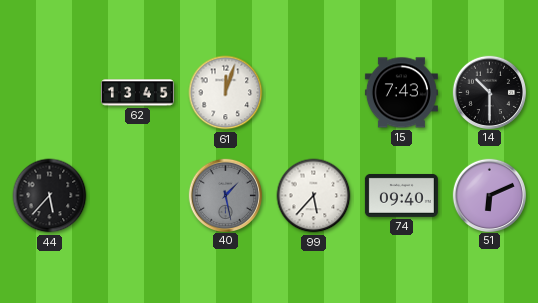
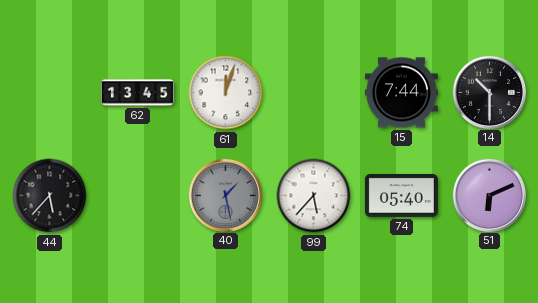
15: 7:43 -> 7:44 (401, 93)
74: 09:40 -> 05:40 (401, 195)
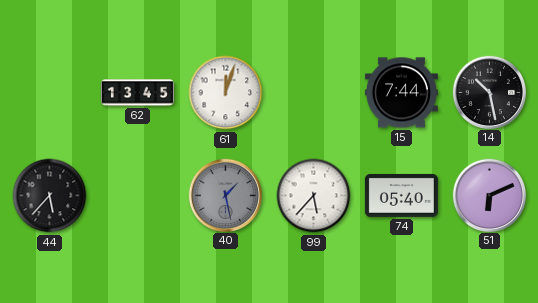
14: 10:30 -> 10:28 (489, 92)
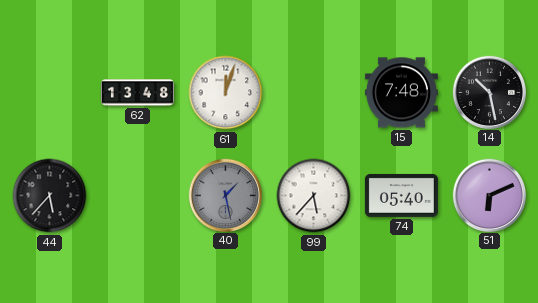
62: 13:45 -> 13:48 (137, 93)
15: 7:44 -> 7:48 (401, 93)
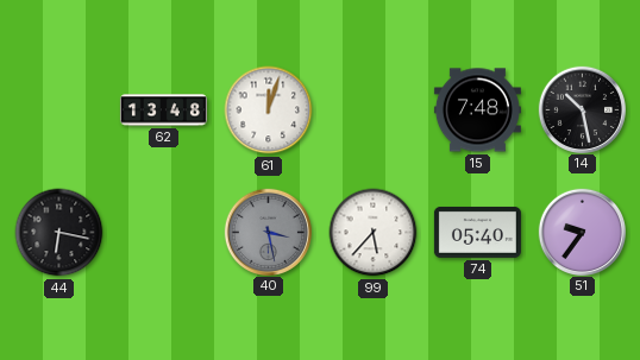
44: 5:37 -> 6:17 (59, 233)
40: 1:28 -> 3:28 (268, 232)
51: 6:11 -> 9:36 (582, 232)
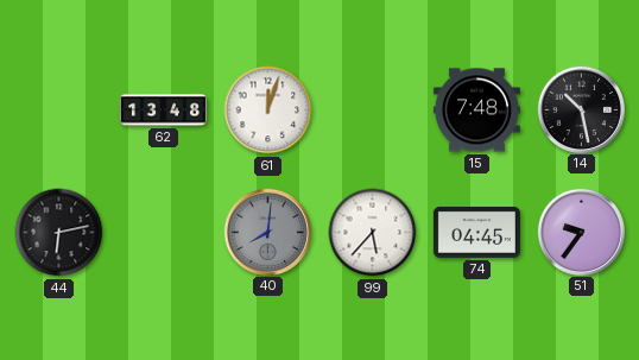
44: 6:17 -> 6:13 (59, 233)
40: 3:28 -> 8:01 (267, 232)
74: 05:40 -> 04:45 (476, 232)
